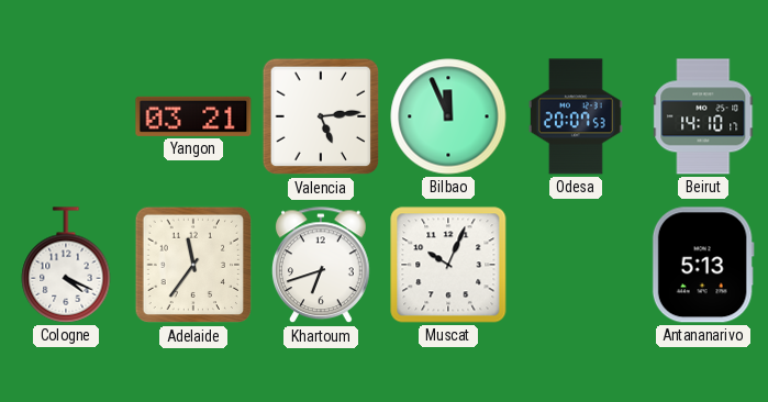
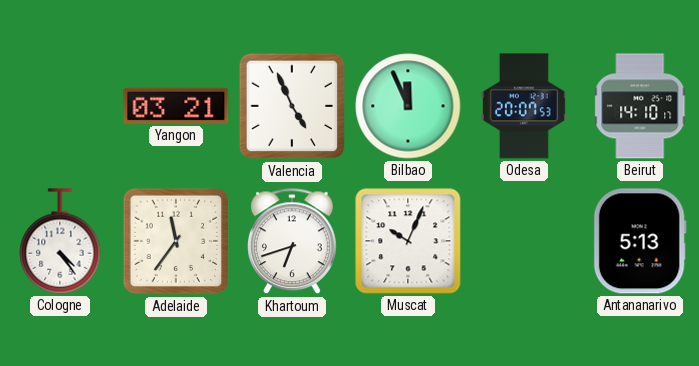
Valencia: 5:14 -> 4:56 (292, 106)
Cologne: 4:19 -> 4:24 (60, 241)
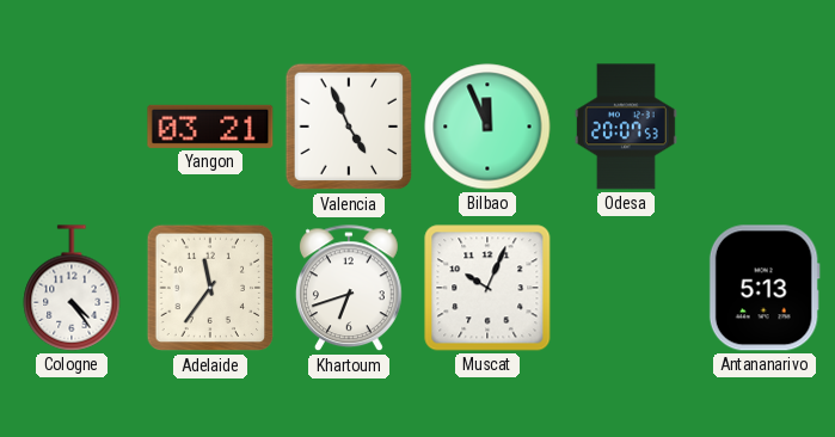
Beirut: 14:10 -> none (641, 106)
